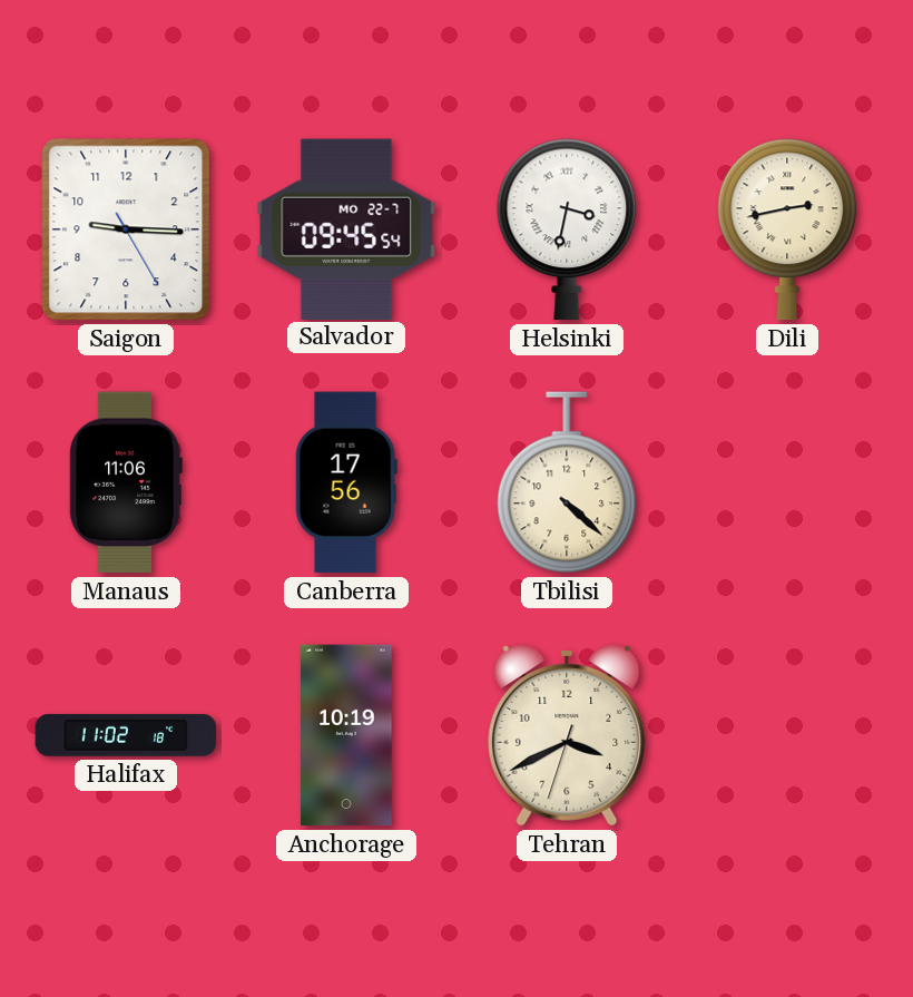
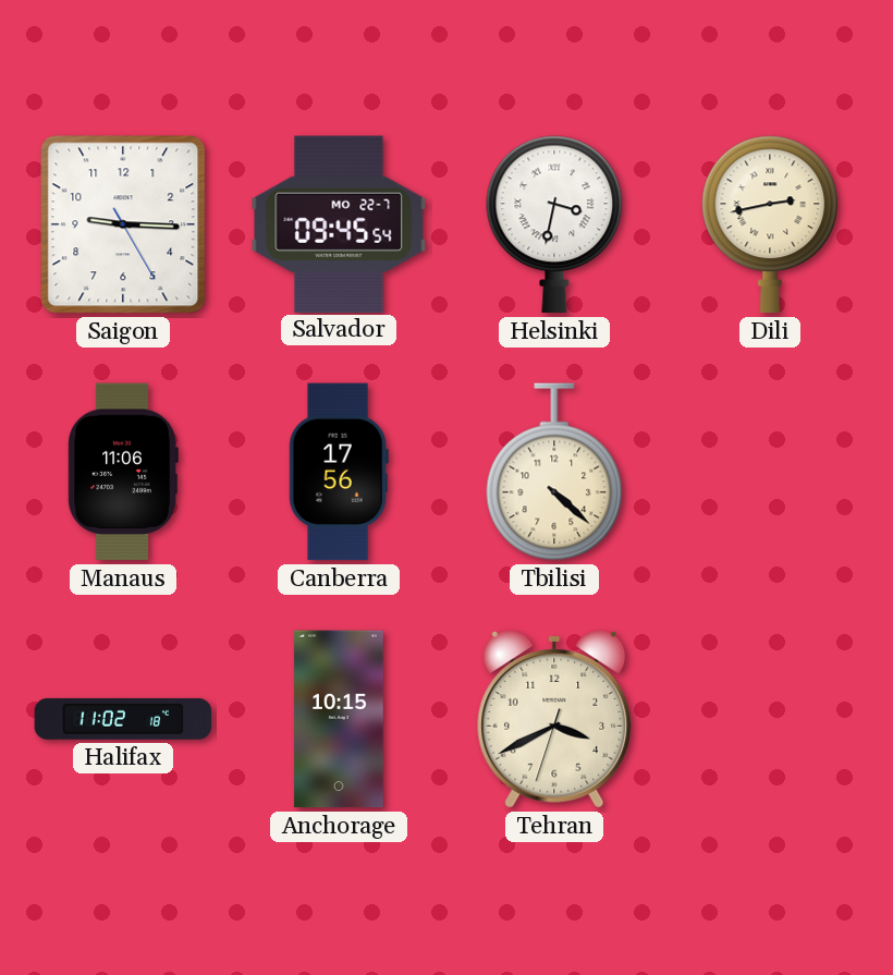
Anchorage: 10:19 -> 10:15 (339, 719)
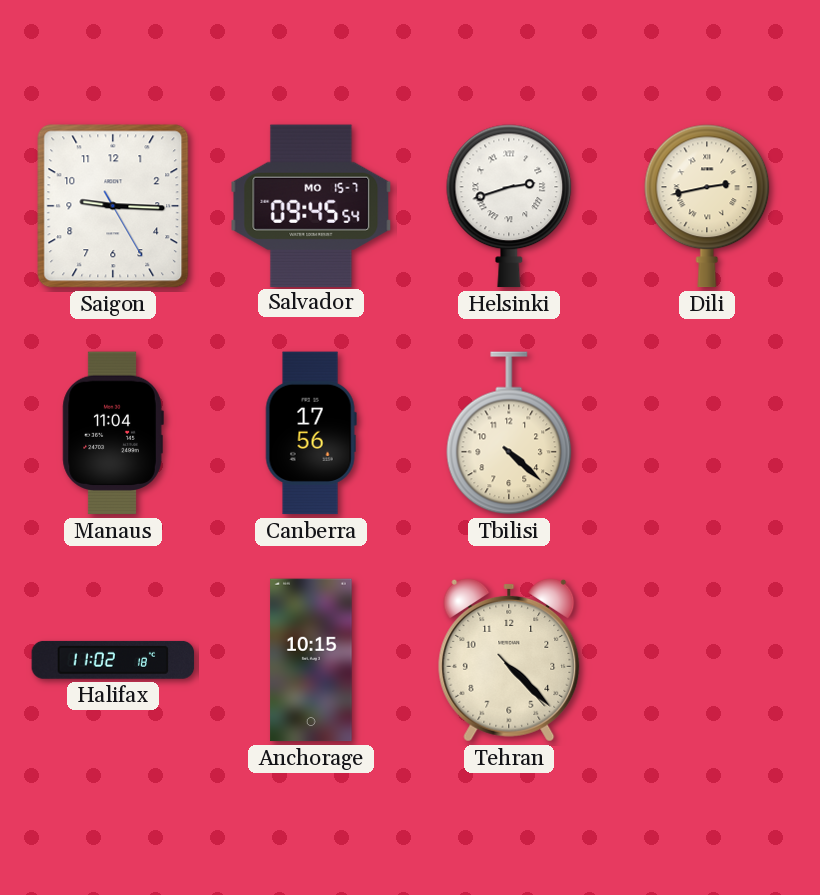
Salvador date: MO 22-7 -> MO 15-7 (311, 205)
Helsinki: 3:32 -> 2:42 (509, 206)
Manaus: 11:06 -> 11:04 (113, 433)
Tehran: 3:40 -> 4:22 (509, 660)
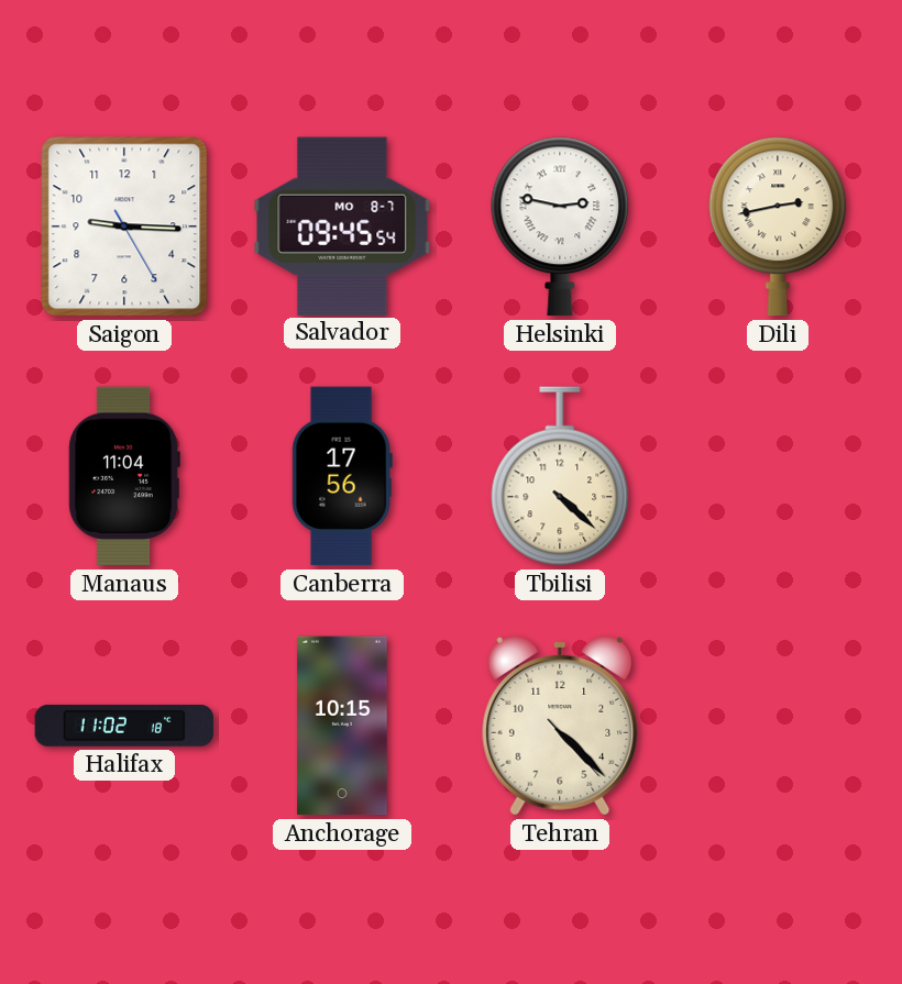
Salvador date: MO 15-7 -> MO 8-7 (342, 225)
Helsinki: 2:42 -> 2:47 (560, 226)
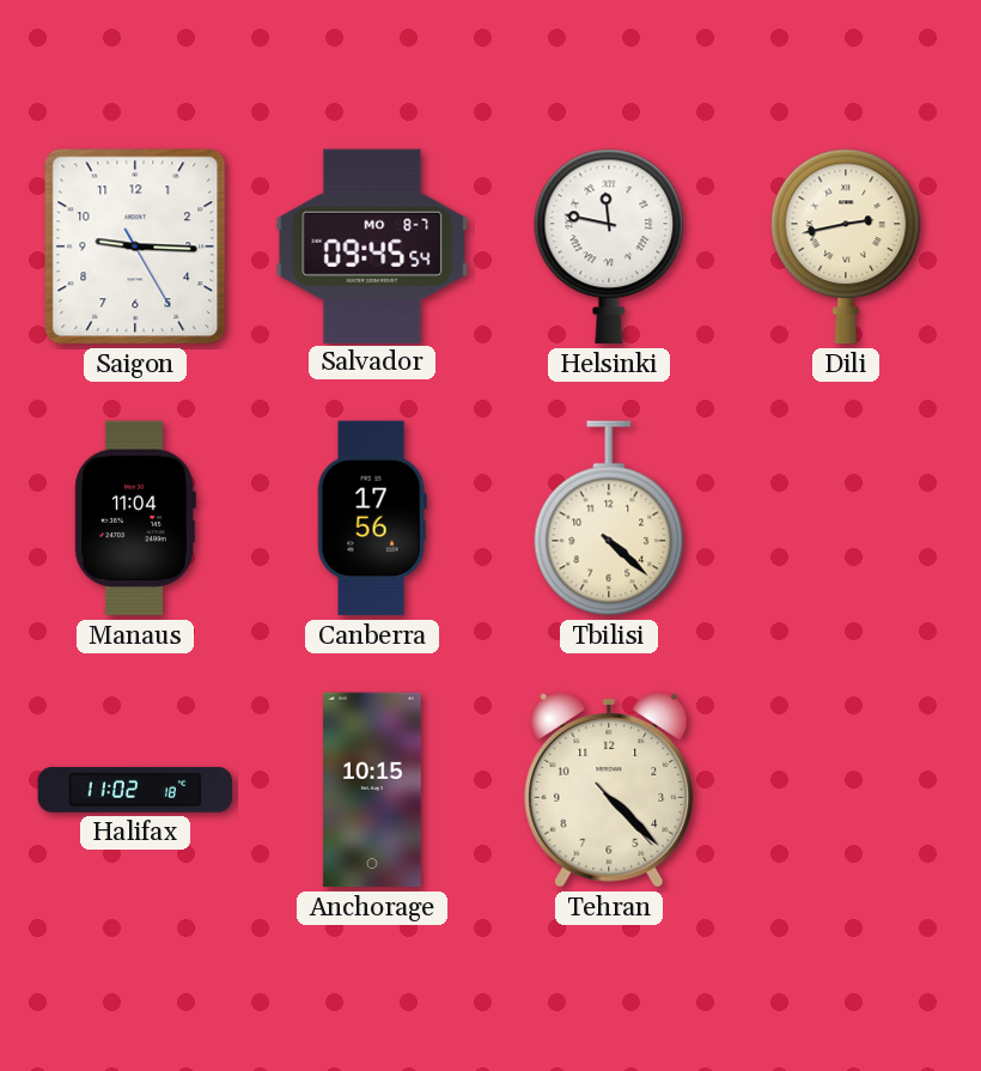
Helsinki: 2:47 -> 11:47 (609, 247)
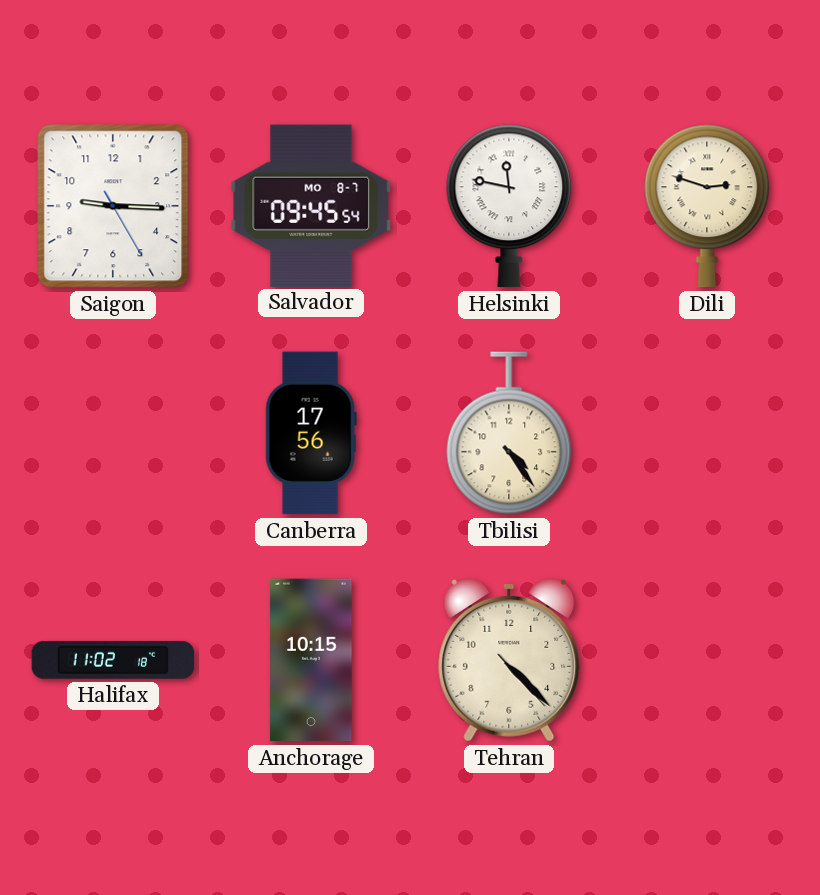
Dili: 2:43 -> 2:48 (707, 206)
Manaus: 11:04 -> none (135, 518)
Tbilisi: 4:22 -> 4:24 (509, 433)
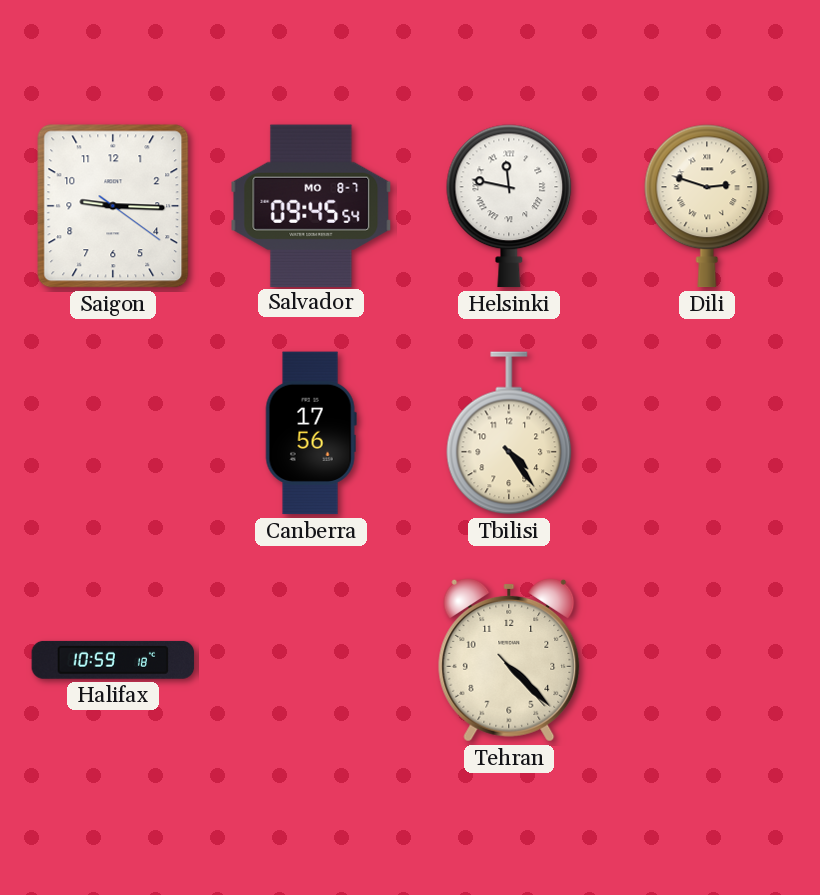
Saigon: 9:15:25 -> 9:15:21 (113, 206)
Halifax: 11:02 -> 10:59 (113, 660)
Anchorage: 10:15 -> none (311, 660)
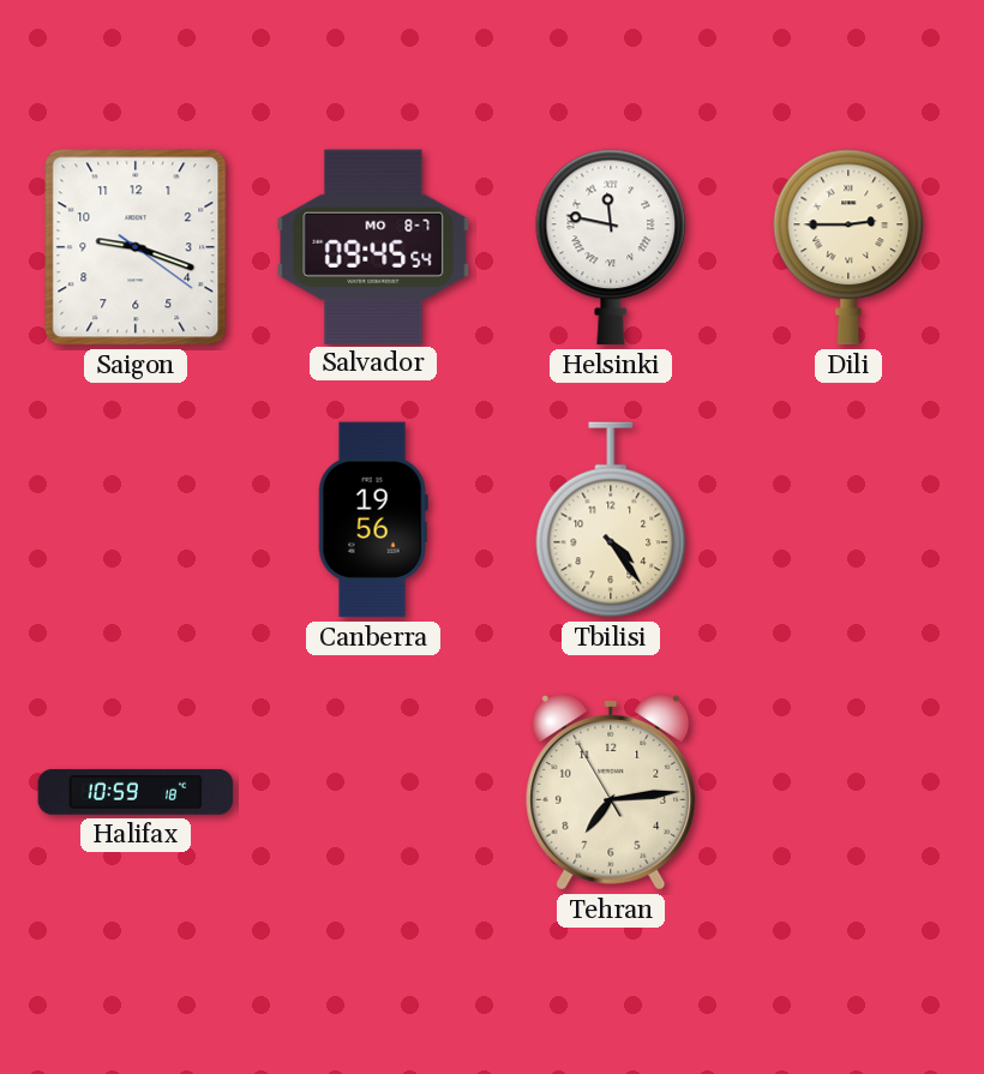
Saigon: 9:15 -> 9:18 (136, 247)
Dili: 2:48 -> 2:45 (848, 247)
Canberra: 17:56 -> 19:56 (373, 520)
Tehran: 4:22 -> 7:13 (611, 792)
